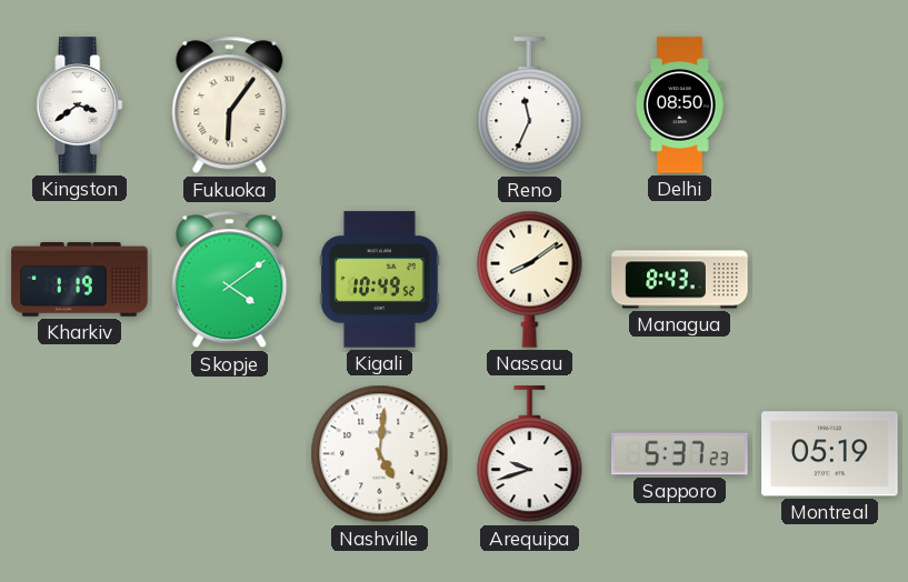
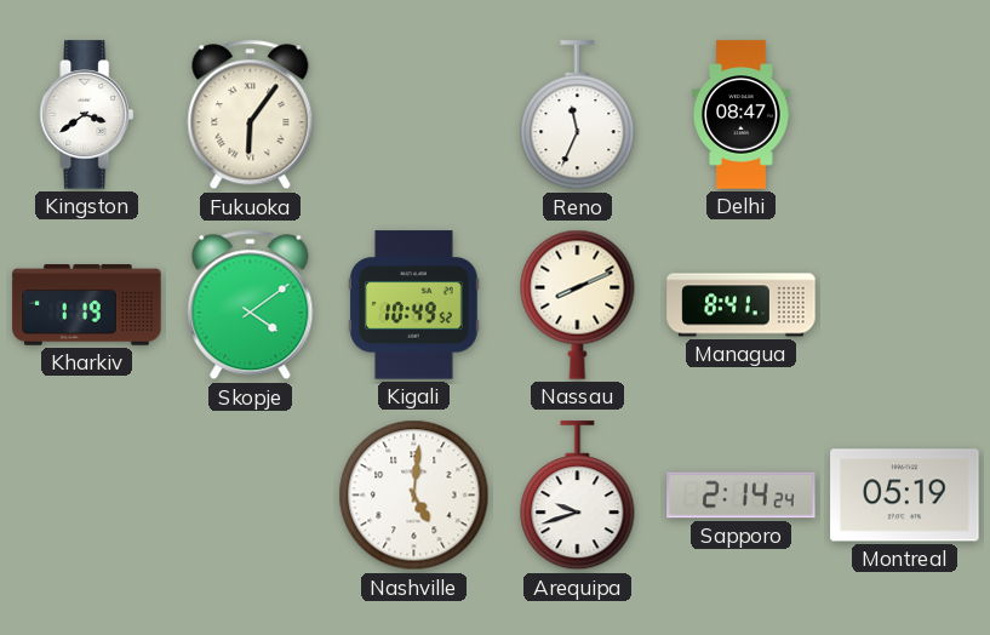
Delhi: 08:50 -> 08:47 (742, 115)
Nassau: 8:09 -> 8:11 (578, 304)
Managua: 8:43 -> 8:41 (742, 305)
Sapporo: 5:37 -> 2:14 (742, 496)
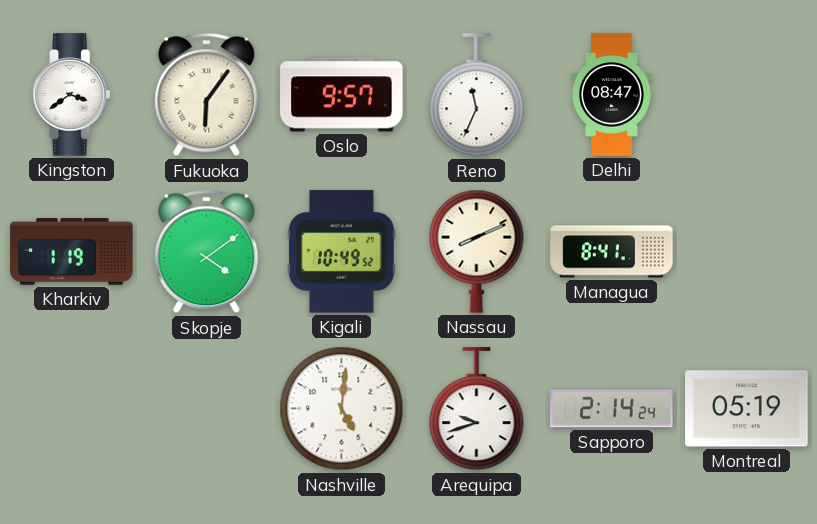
Oslo: none -> 9:57 (342, 95)
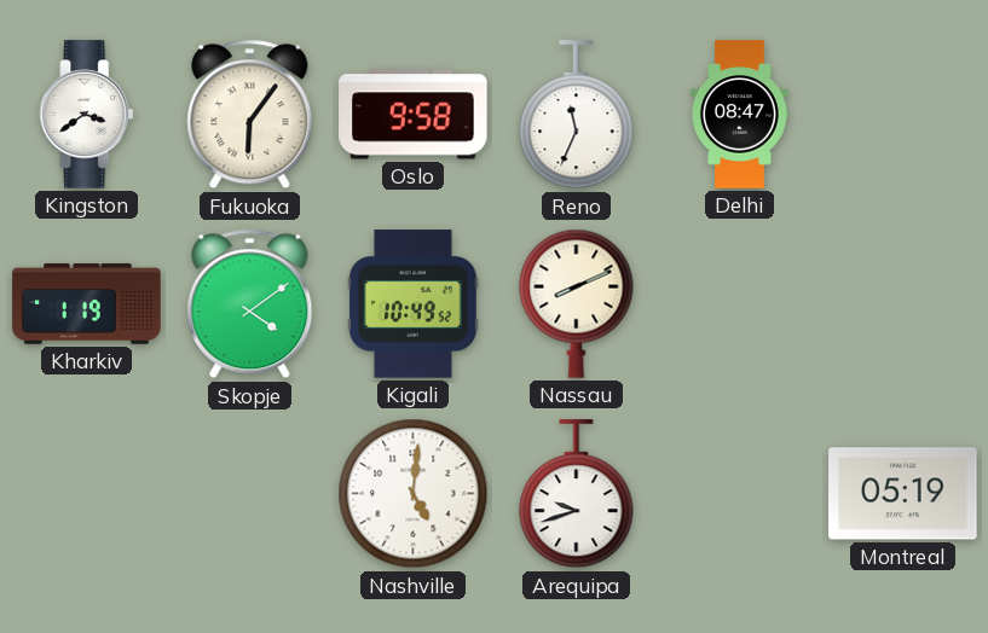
Oslo: 9:57 -> 9:58 (414, 115)
Managua: 8:41 -> none (612, 252)
Sapporo: 2:14 -> none (612, 409)
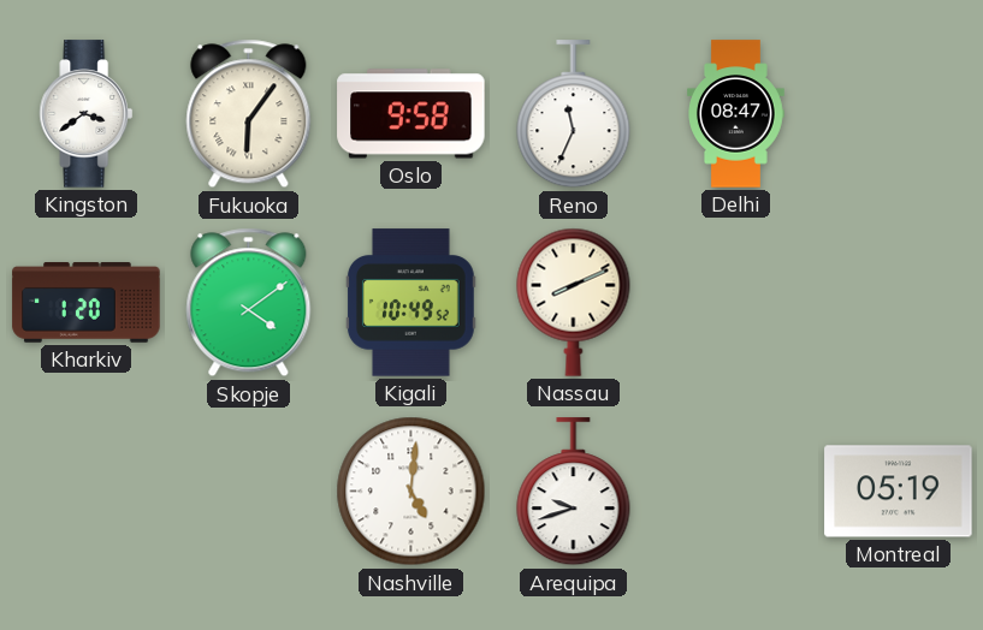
Kharkiv: 1:19 -> 1:20 (87, 303)
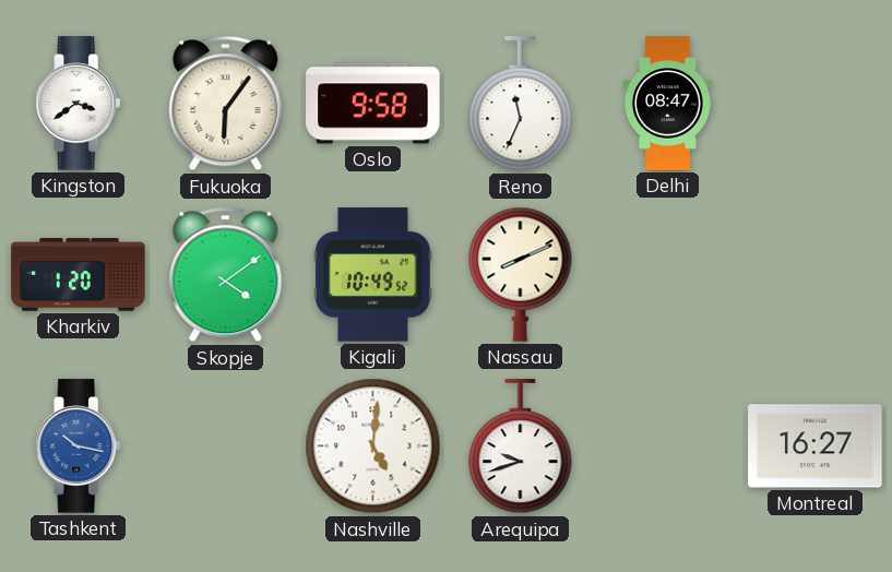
Tashkent: none -> 10:17 (79, 446)
Montreal: 05:19 -> 16:27 (816, 446)
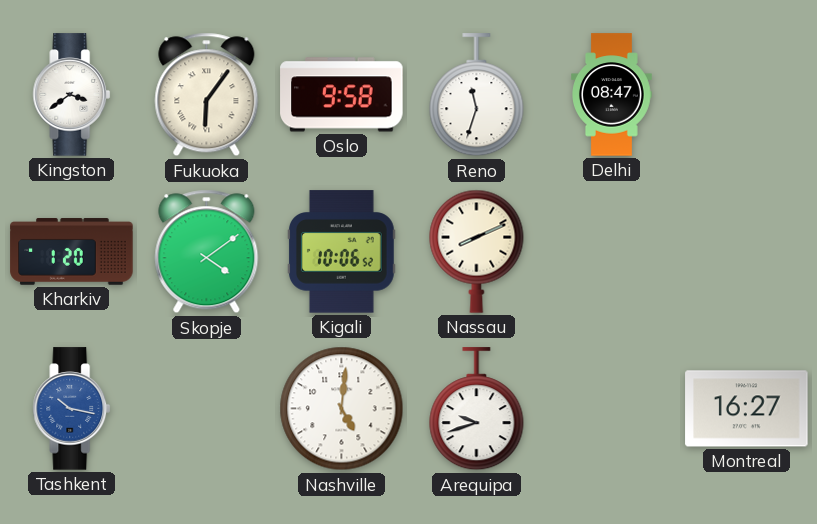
Reno: 11:34 -> 11:33 (477, 95)
Kigali: 10:49 -> 10:06 (341, 252)
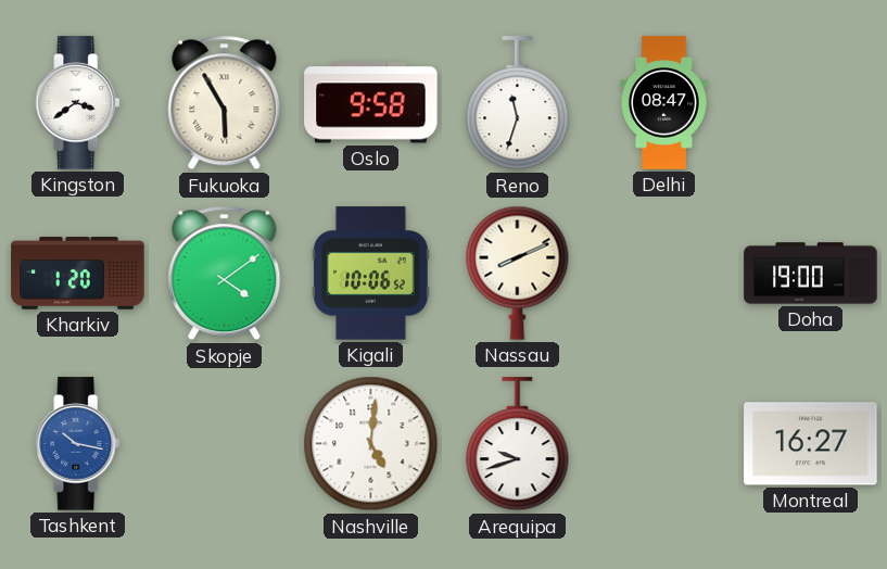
Fukuoka: 6:06 -> 5:55 (225, 103)
Doha: none -> 19:00 (811, 274)
